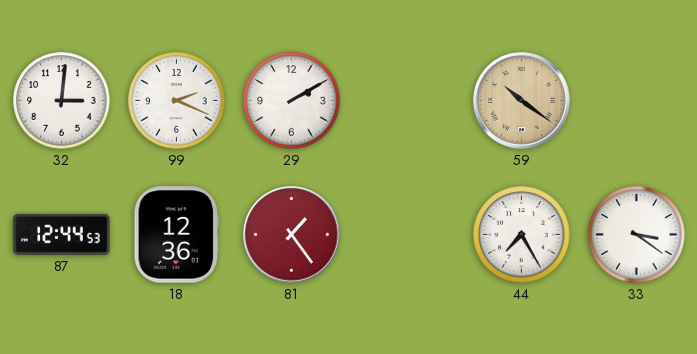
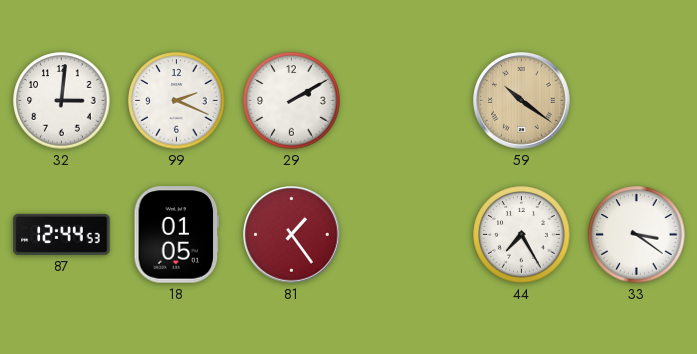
18: 12:36 -> 01:05 (177, 235)
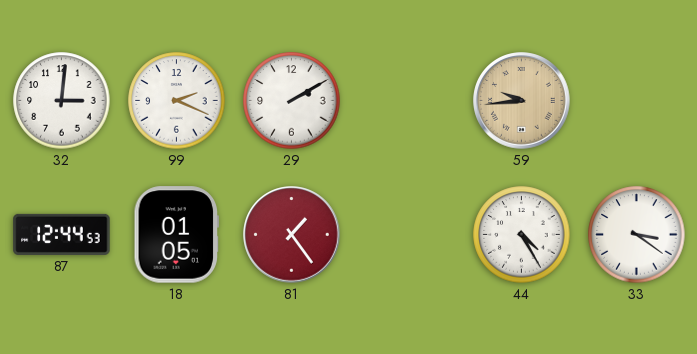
59: 10:21 -> 9:44 (522, 101)
44: 7:25 -> 4:25 (522, 235)
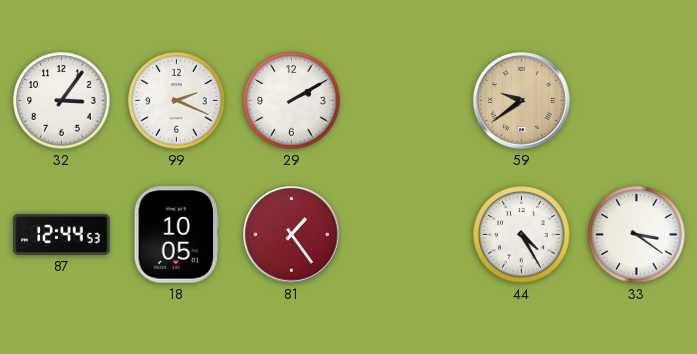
32: 3:01 -> 3:06 (62, 101)
59: 9:44 -> 9:39 (522, 101)
18: 01:05 -> 10:05 (177, 235)
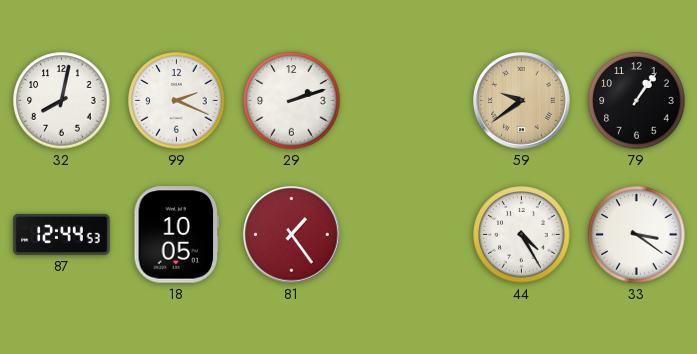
32: 3:06 -> 8:02 (62, 101)
29: 2:10 -> 2:12 (292, 101)
79: none -> 1:06 (637, 101)
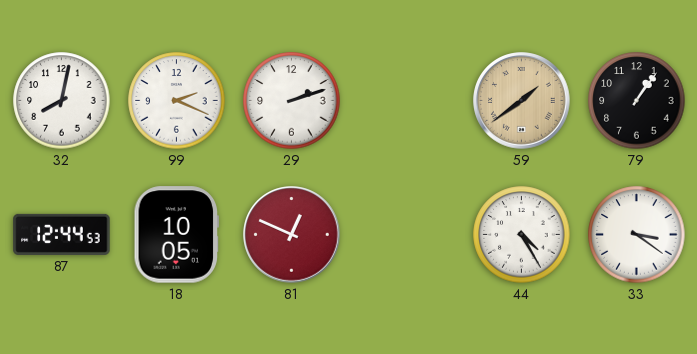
59: 9:39 -> 1:39 (522, 101)
81: 1:24 -> 12:49 (292, 235)
